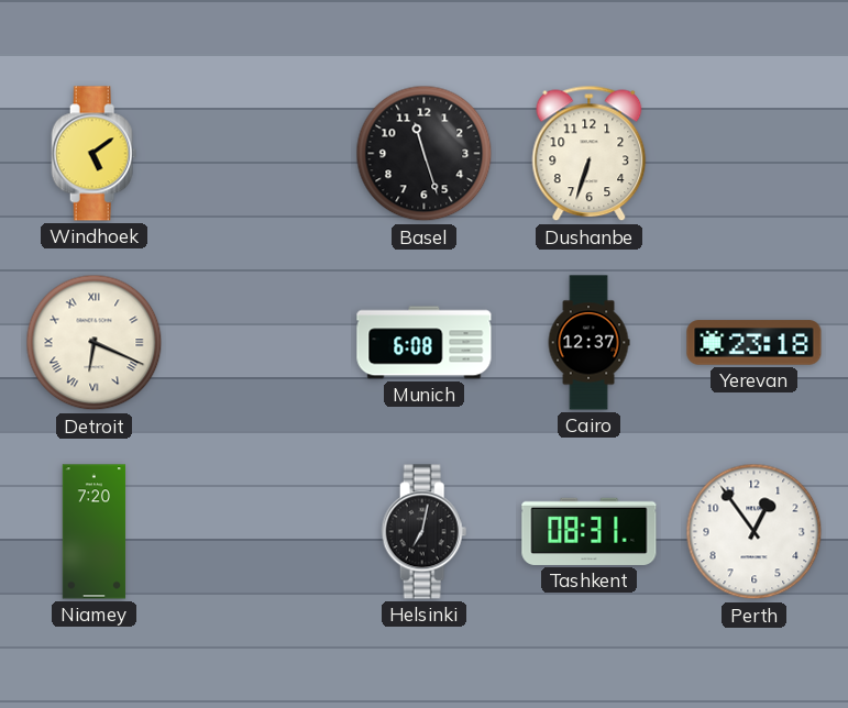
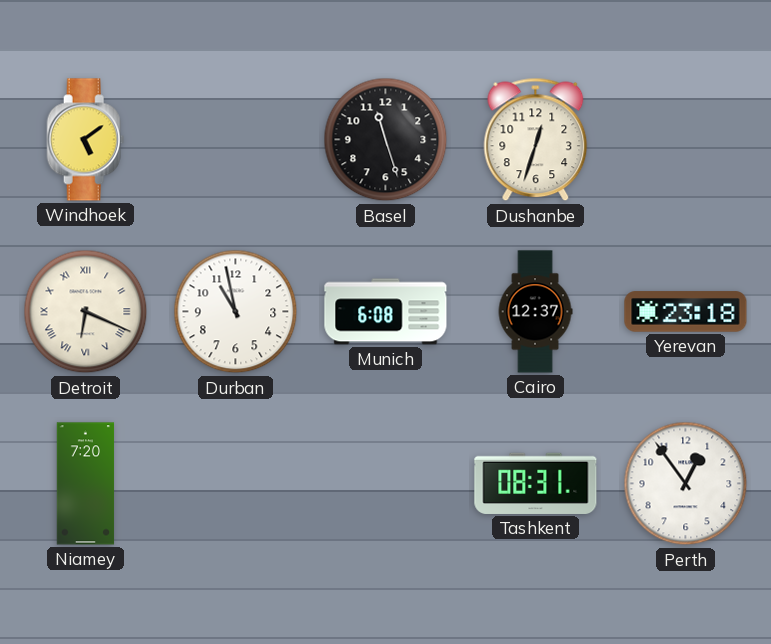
Dushanbe: 6:33 -> 12:33 (536, 140)
Durban: none -> 10:58 (236, 312)
Helsinki: 7:02 -> none (425, 532)
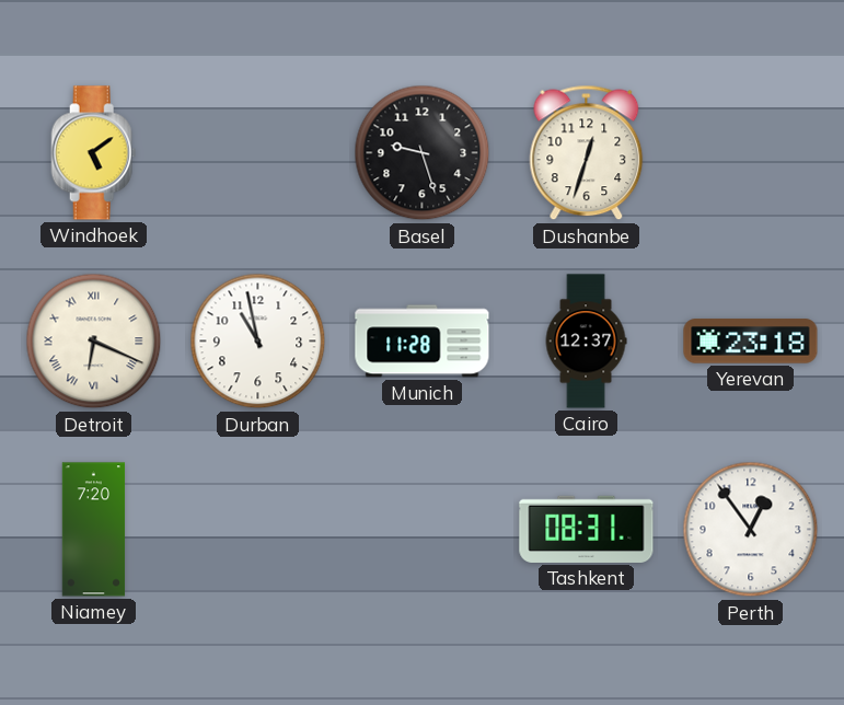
Basel: 11:27 -> 9:27 (423, 153)
Munich: 6:08 -> 11:28 (423, 342)
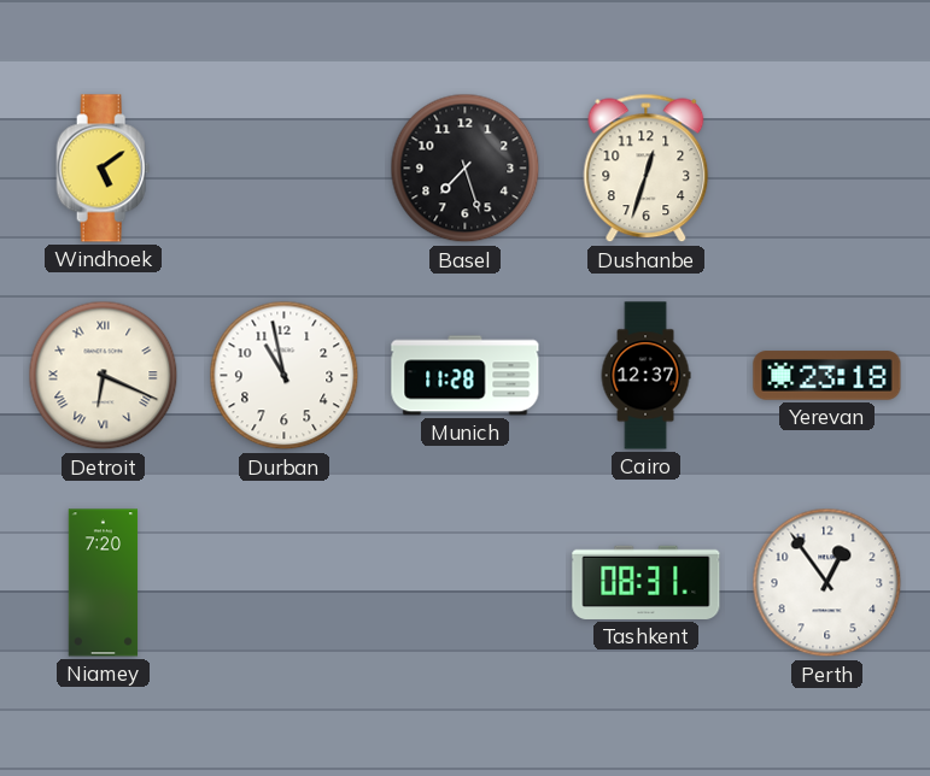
Basel: 9:27 -> 7:27 (466, 169)
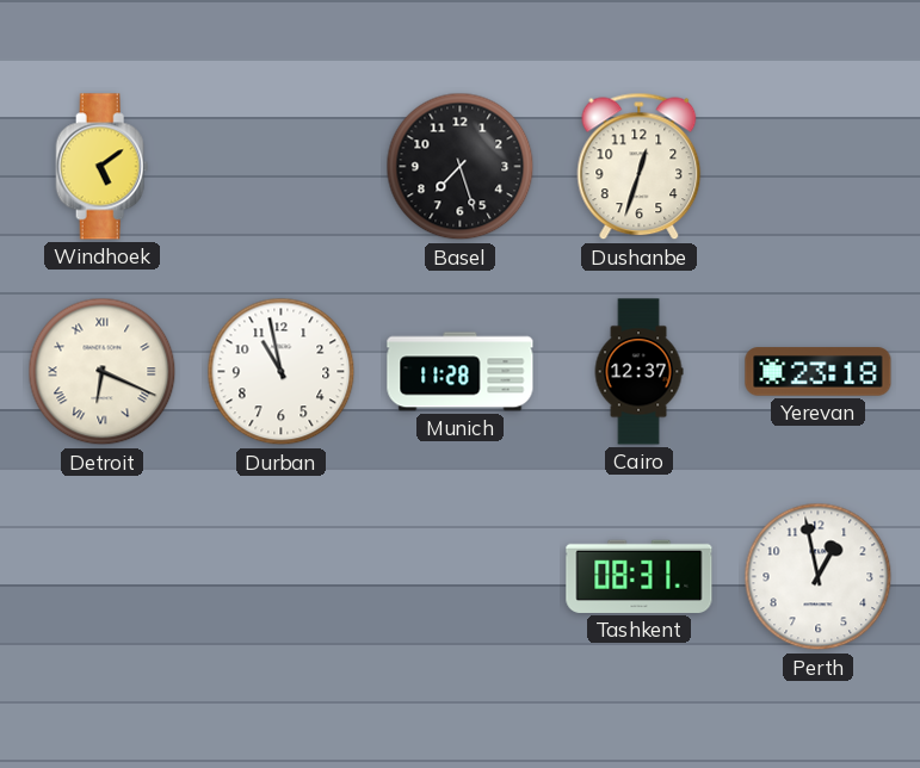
Niamey: 7:20 -> none (104, 583)
Perth: 12:54 -> 12:58 (819, 577)
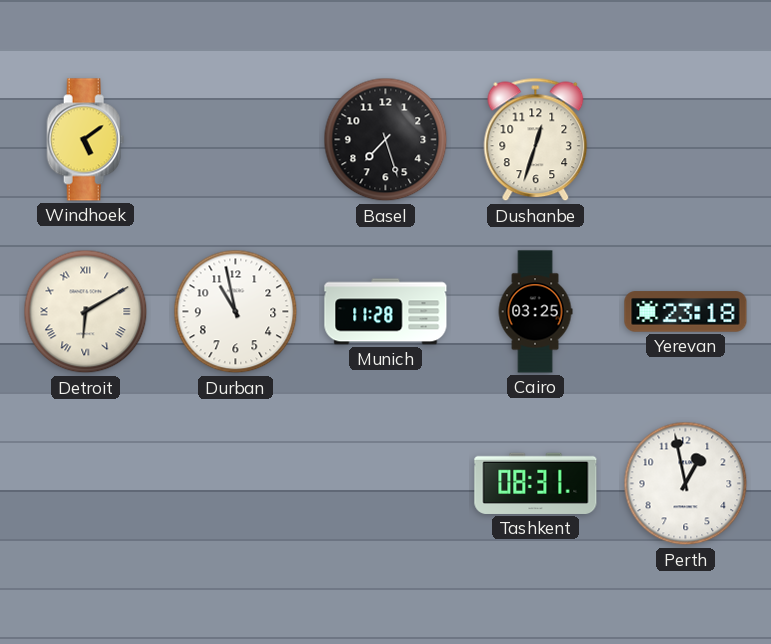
Detroit: 6:19 -> 6:10 (86, 312)
Cairo: 12:37 -> 03:25 (535, 312)
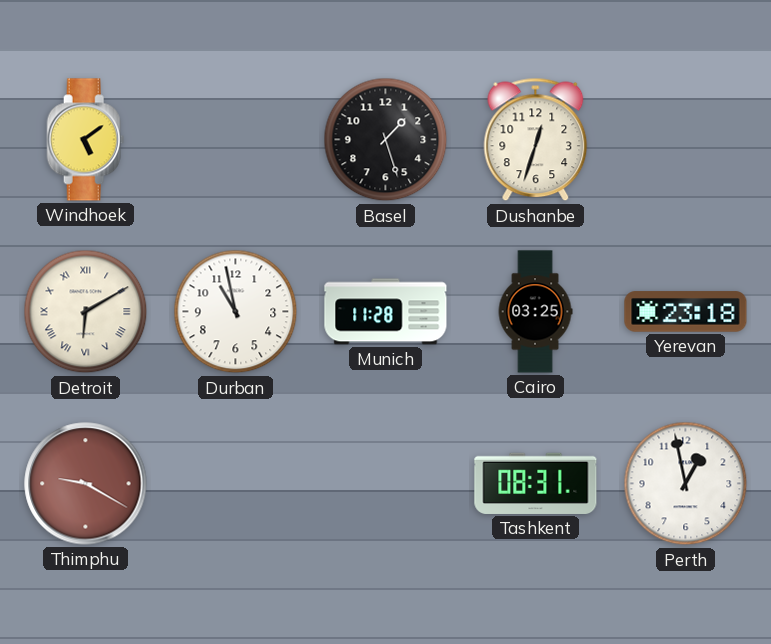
Basel: 7:27 -> 1:27 (386, 140)
Thimphu: none -> 9:20 (86, 484)
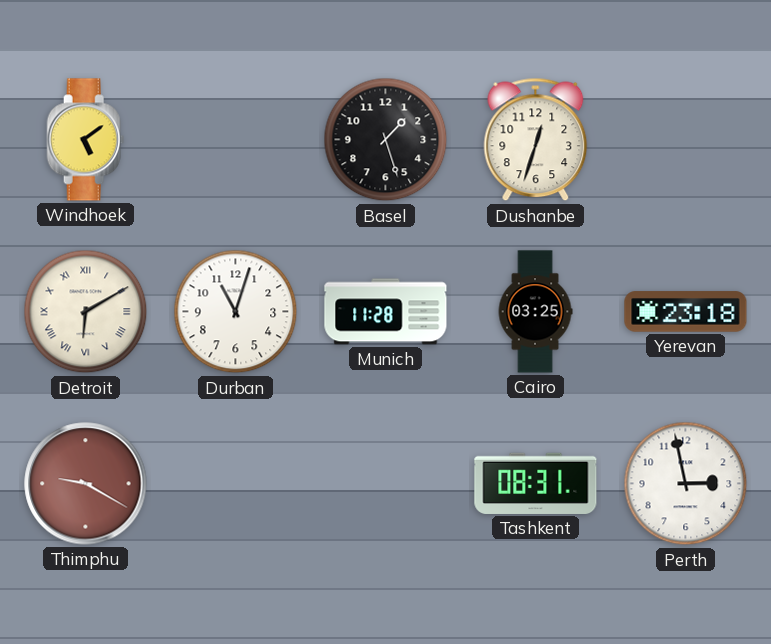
Durban: 10:58 -> 11:03 (236, 312)
Perth: 12:58 -> 2:58 (686, 484)
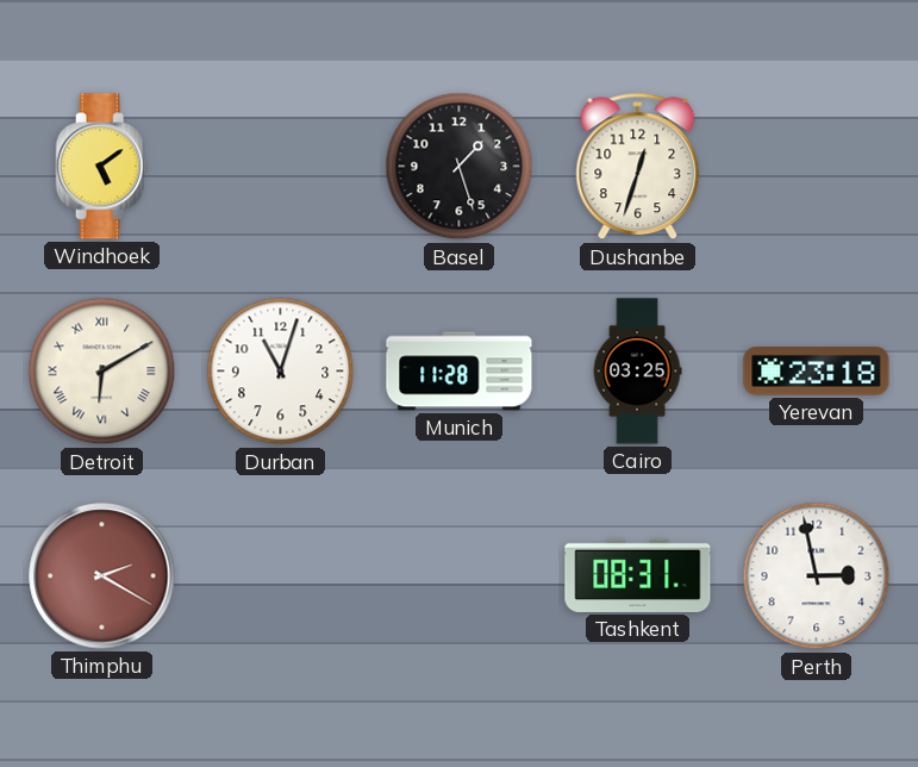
Thimphu: 9:20 -> 2:20 (102, 576)
